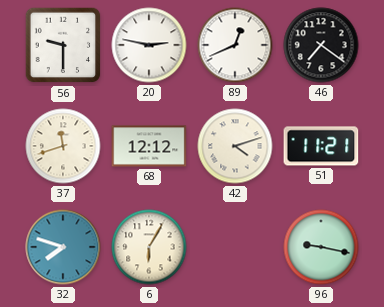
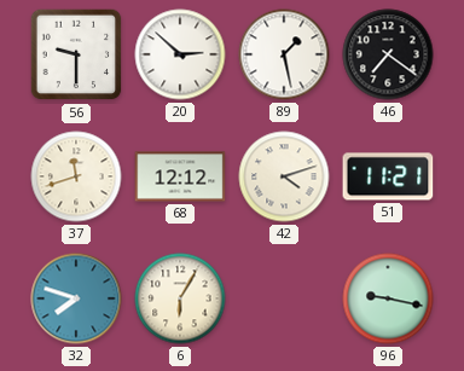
20: 2:47 -> 2:52 (180, 54)
89: 12:41 -> 1:28 (284, 54)
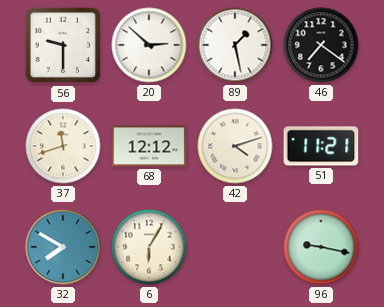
32: 7:48 -> 7:50 (63, 247)
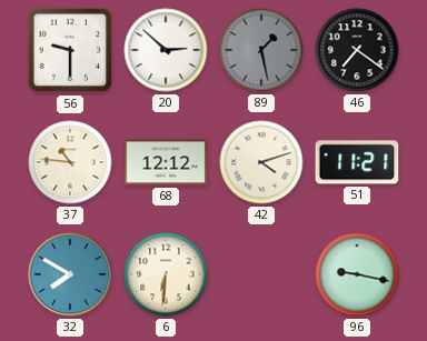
89 dial: white -> grey (261, 50)
37: 11:42 -> 10:46 (70, 162)
6: 6:05 -> 6:31 (166, 274)
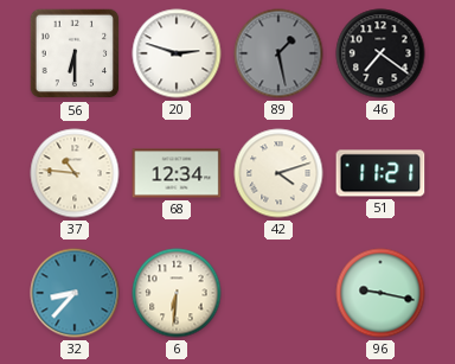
56: 9:30 -> 6:30 (75, 53)
20: 2:52 -> 2:48 (177, 53)
68: 12:12 -> 12:34 (177, 173)
32: 7:50 -> 8:37 (75, 293)
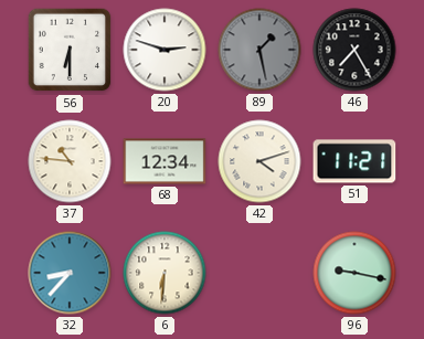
46: 7:21 -> 7:25 (354, 50)
